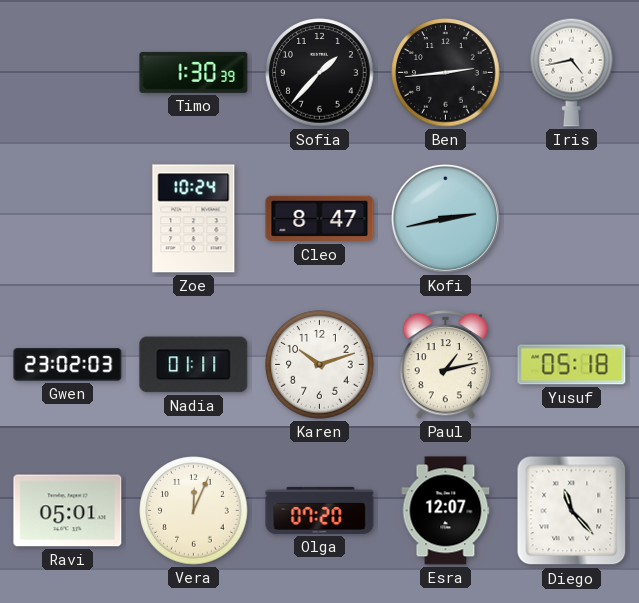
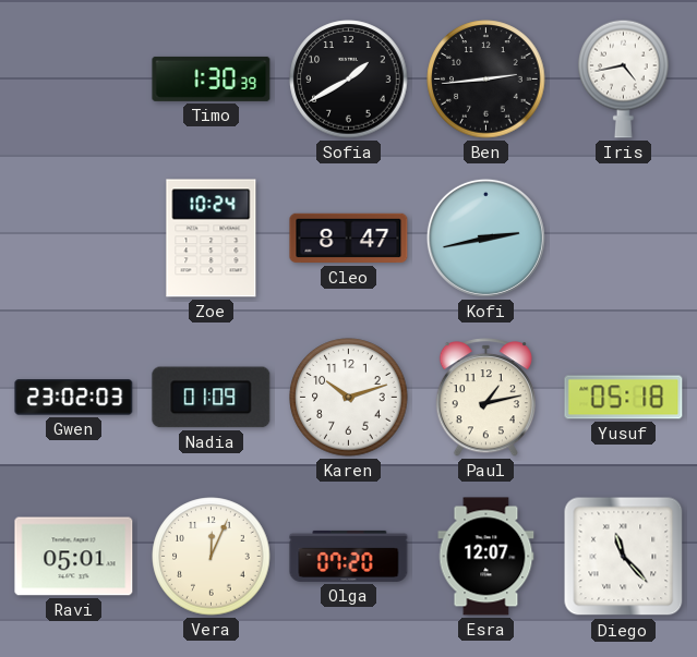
Sofia: 1:37 -> 1:40 (349, 80)
Nadia: 01:11 -> 01:09 (212, 398)
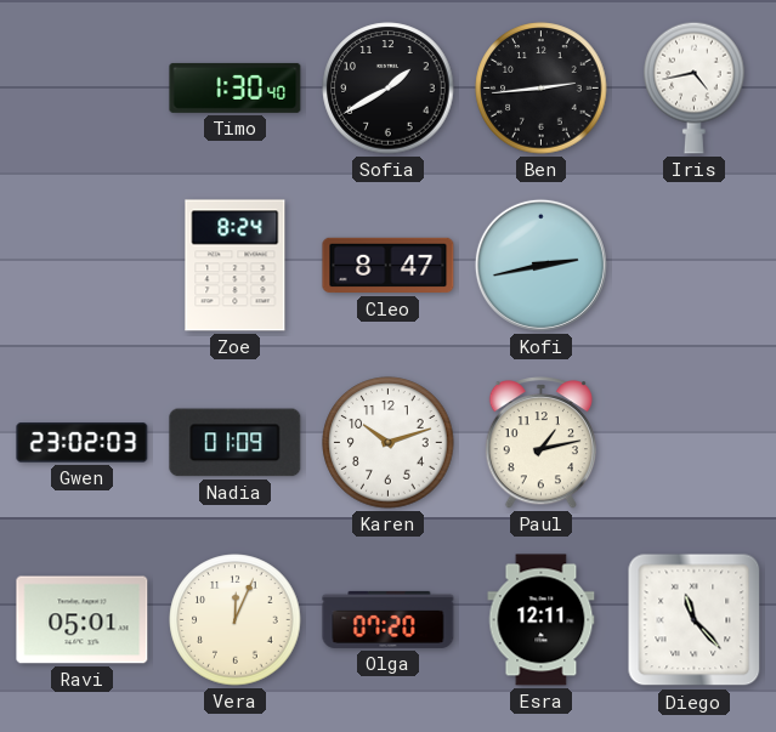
Timo: 1:30:39 -> 1:30:40 (236, 87)
Zoe: 10:24 -> 8:24 (236, 266)
Yusuf: 05:18 -> none (624, 398)
Esra: 12:07 -> 12:11 (542, 620)
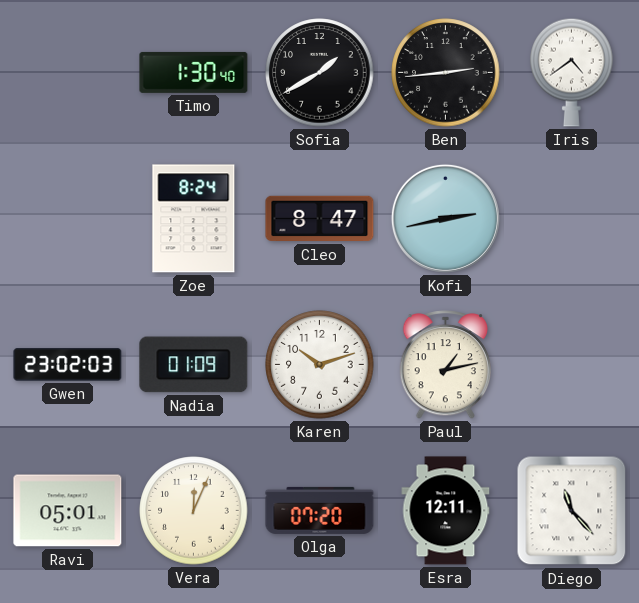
Iris: 4:43 -> 4:39 (572, 72)
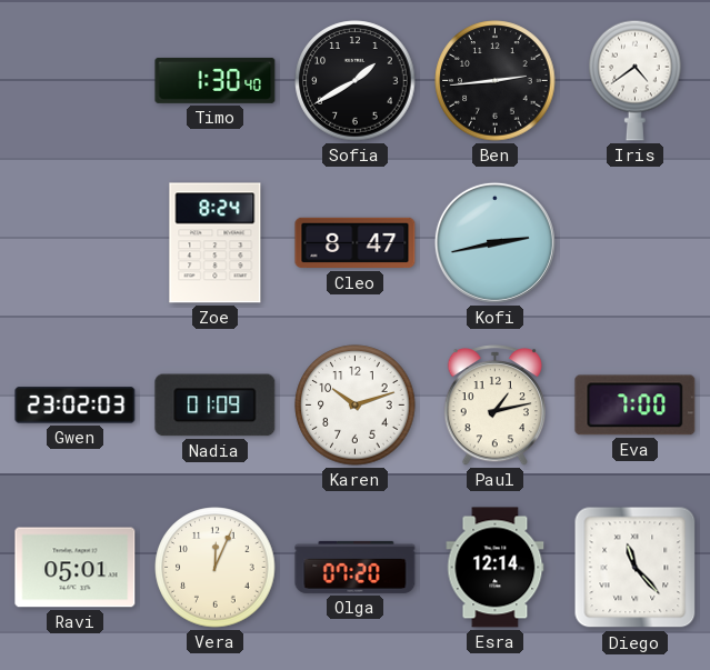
Eva: none -> 7:00 (636, 406)
Esra: 12:11 -> 12:14 (496, 568)
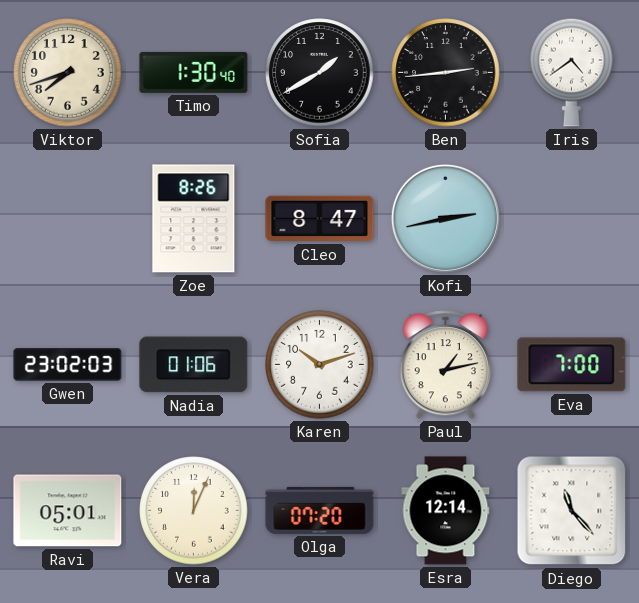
Viktor: none -> 7:42 (68, 73)
Zoe: 8:24 -> 8:26 (194, 219)
Nadia: 01:09 -> 01:06 (194, 365)
